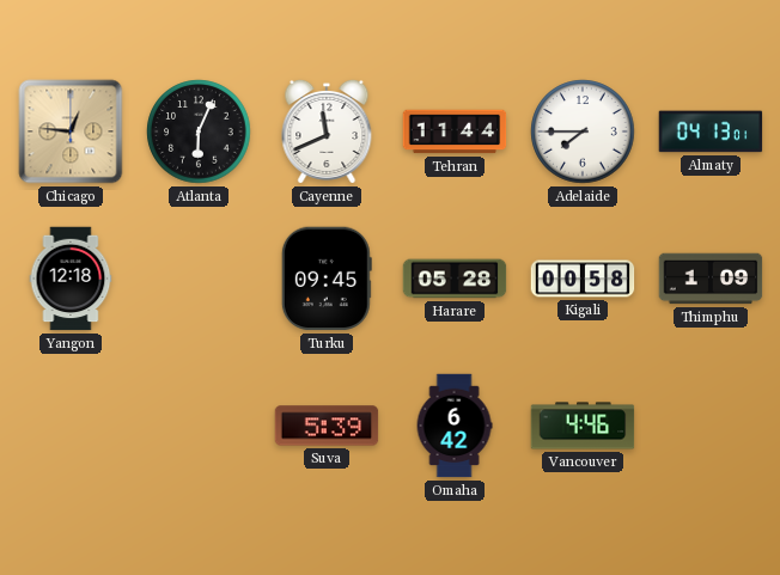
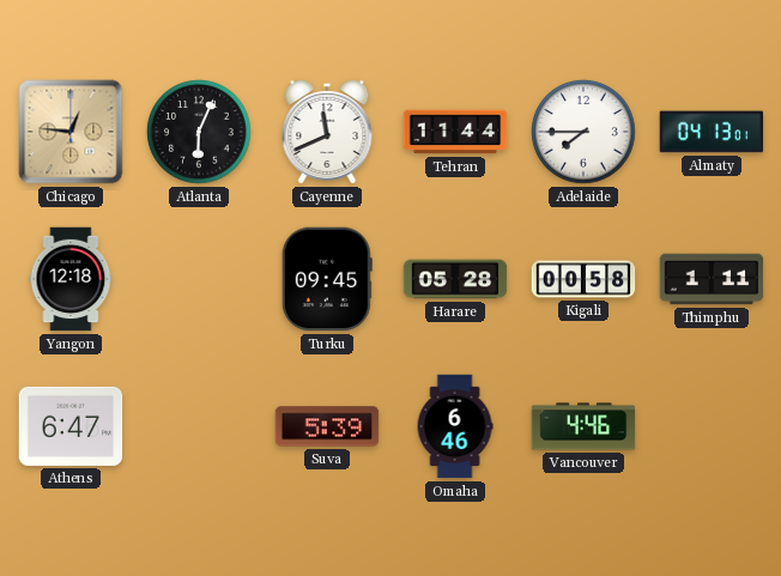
Thimphu: 1:09 -> 1:11 (712, 279)
Athens: none -> 6:47 (71, 426)
Omaha: 6:42 -> 6:46 (455, 426)
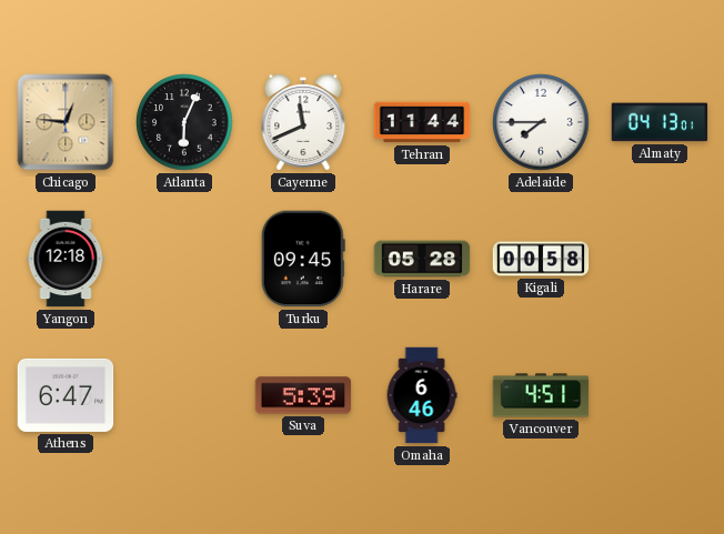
Thimphu: 1:11 -> none (712, 279)
Vancouver: 4:46 -> 4:51 (541, 395)
